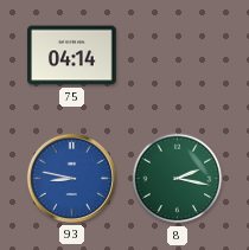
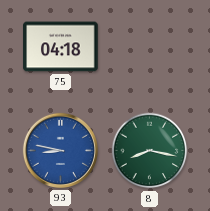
75: 04:14 -> 04:18 (61, 47)
8: 2:17 -> 8:17 (150, 151)
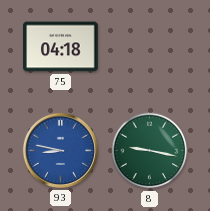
8: 8:17 -> 9:17 (150, 151)
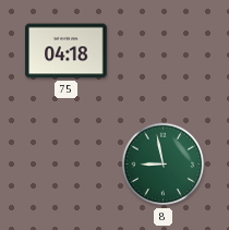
93: 8:47 -> none (60, 150)
8: 9:17 -> 8:58 (164, 165)
